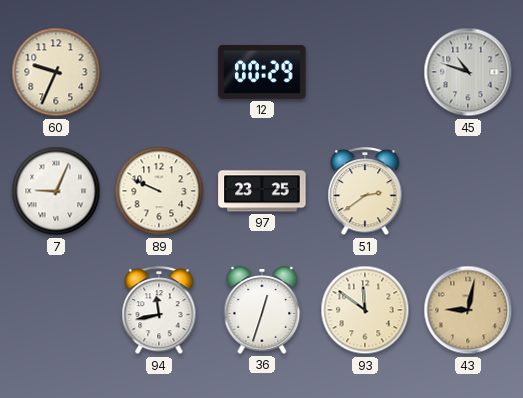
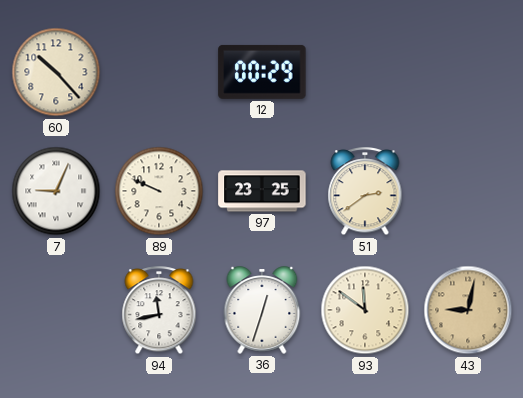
60: 9:34 -> 10:23 (56, 72)
45: 10:48 -> none (468, 72)
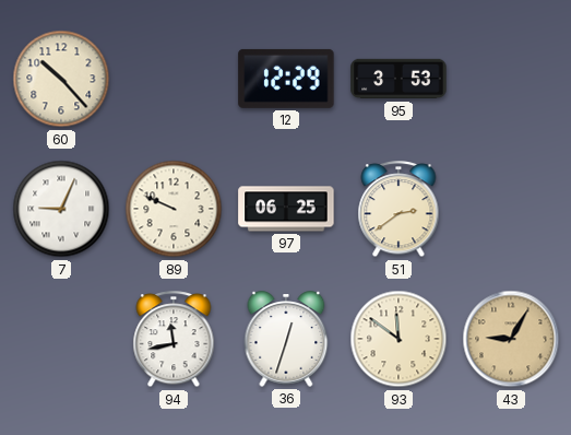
12: 00:29 -> 12:29 (286, 79)
95: none -> 3:53 (398, 79)
97: 23:25 -> 06:25 (286, 209)
43: 9:02 -> 9:05 (511, 339)
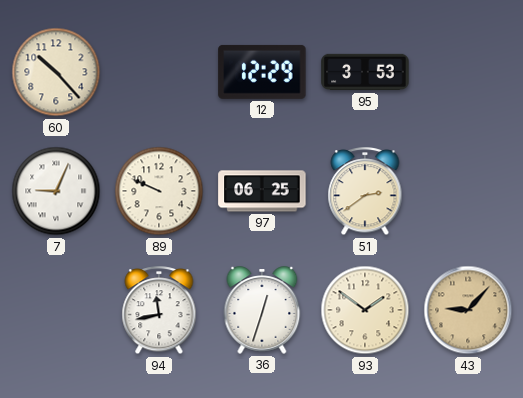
93: 11:51 -> 1:51 (365, 310)
43: 9:05 -> 9:07 (468, 310)
